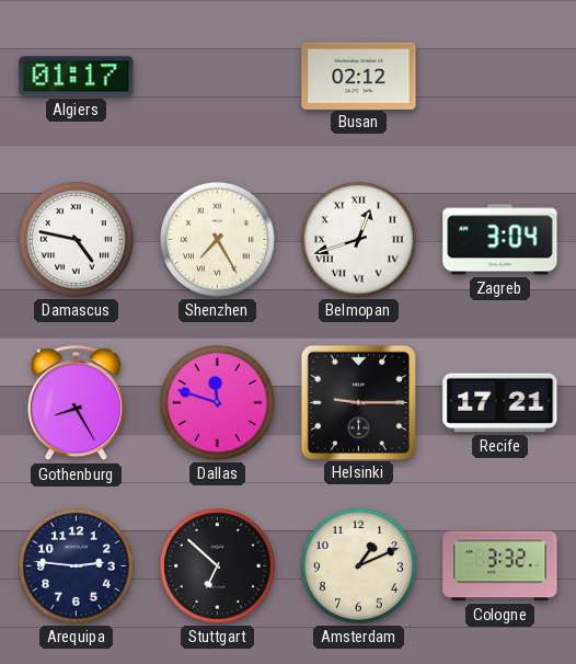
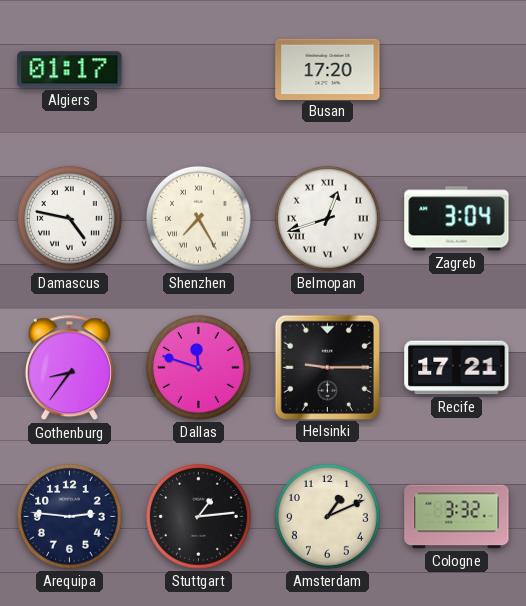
Busan: 02:12 -> 17:20 (328, 69)
Gothenburg: 8:25 -> 8:36 (69, 368)
Stuttgart: 6:52 -> 1:14 (198, 516)
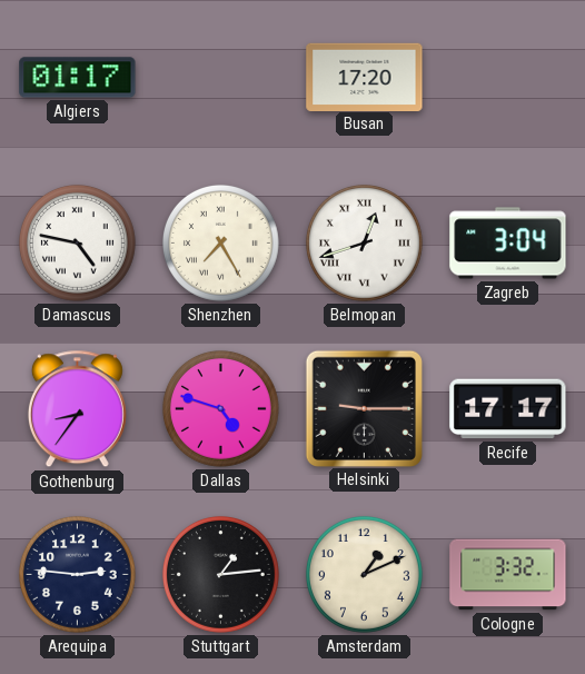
Dallas: 11:48 -> 4:48 (220, 408)
Recife: 17:21 -> 17:17 (508, 409)
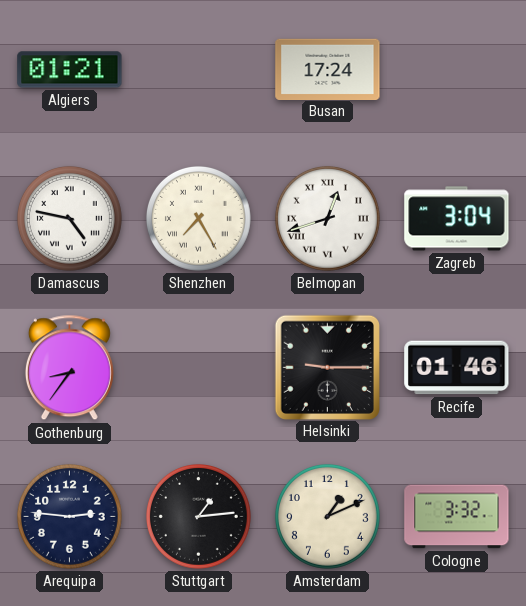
Algiers: 01:17 -> 01:21 (70, 70)
Busan: 17:20 -> 17:24 (328, 69)
Dallas: 4:48 -> none (220, 408)
Recife: 17:17 -> 01:46 (457, 368)
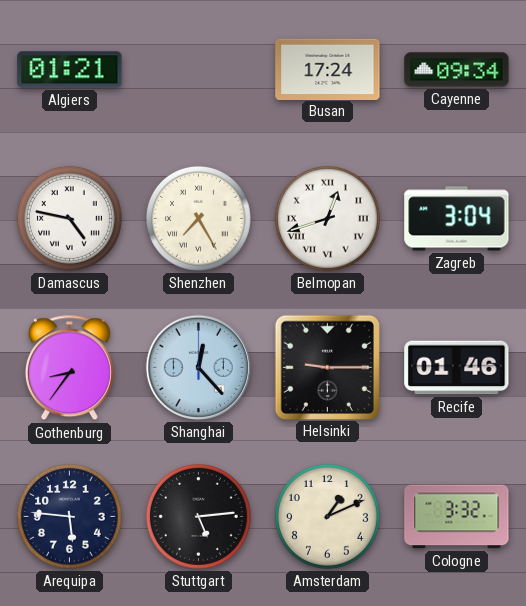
Cayenne: none -> 09:34 (457, 70)
Shanghai: none -> 12:23 (198, 367)
Arequipa: 2:46 -> 5:46 (69, 516)
Stuttgart: 1:14 -> 5:14 (198, 516)
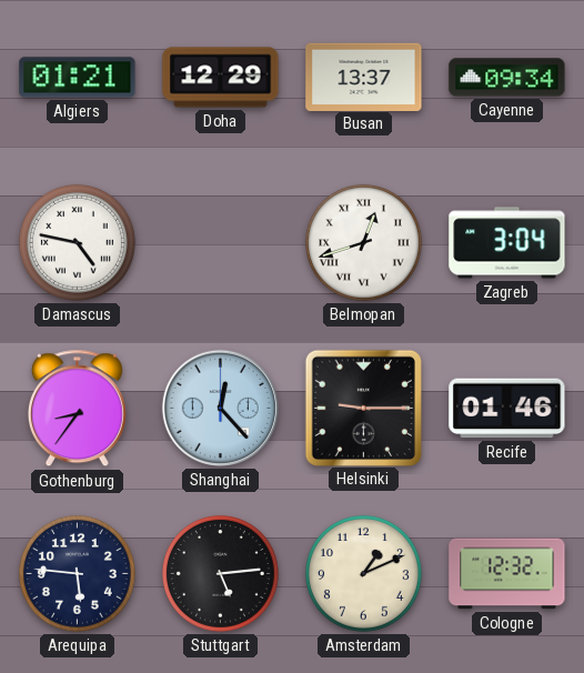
Doha: none -> 12:29 (221, 78)
Busan: 17:24 -> 13:37 (364, 77)
Shenzhen: 7:25 -> none (198, 218)
Cologne: 3:32 -> 12:32 (507, 574)
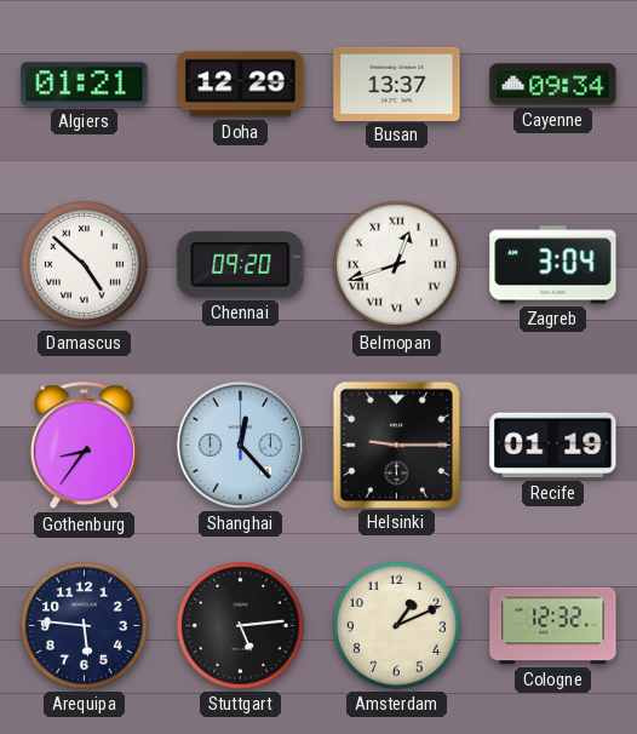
Damascus: 4:47 -> 4:52 (84, 264)
Chennai: none -> 09:20 (241, 265)
Recife: 01:46 -> 01:19 (553, 446)
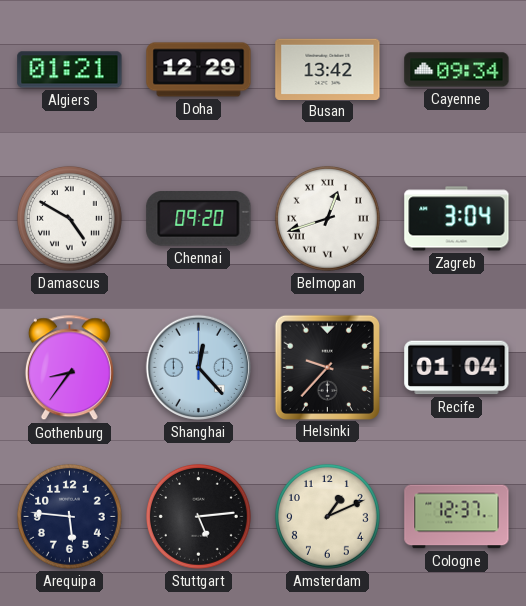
Busan: 13:37 -> 13:42 (328, 69)
Damascus: 4:52 -> 4:50 (69, 218)
Helsinki: 9:15 -> 9:37 (327, 367)
Recife: 01:19 -> 01:04 (457, 368)
Cologne: 12:32 -> 12:37 (457, 517)
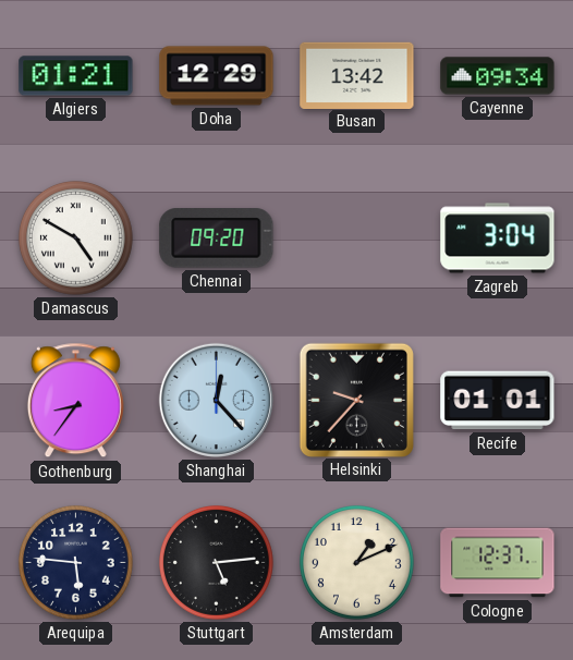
Belmopan: 12:42 -> none (327, 218)
Recife: 01:04 -> 01:01 (498, 401)
